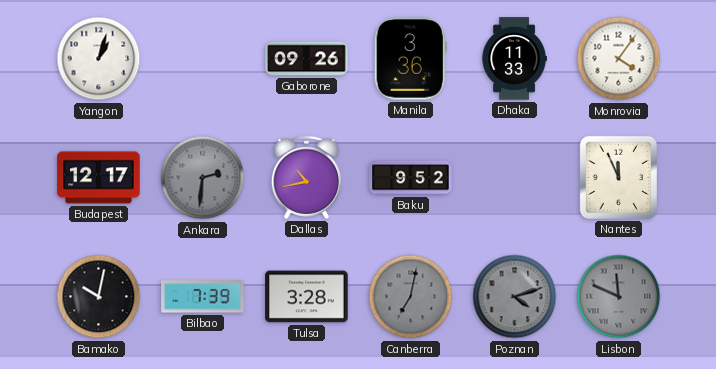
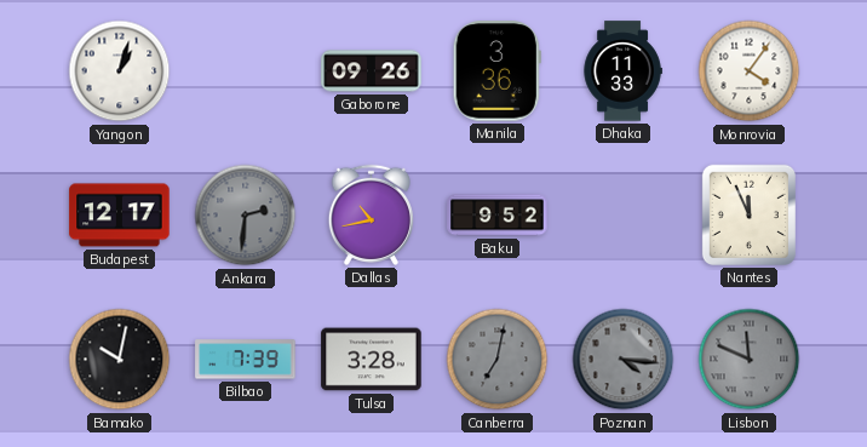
Poznan: 4:12 -> 4:16 (624, 360)
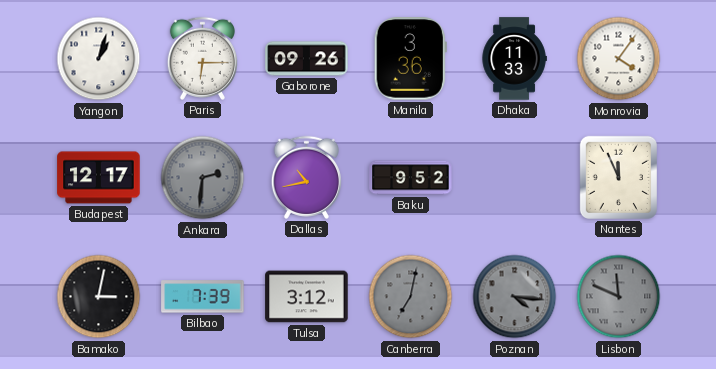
Paris: none -> 6:15 (202, 58)
Bamako: 10:02 -> 3:02 (99, 297)
Tulsa: 3:28 -> 3:12 (307, 297)
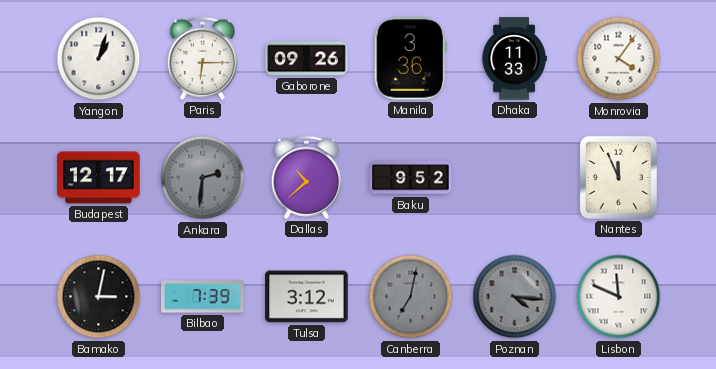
Dallas: 10:43 -> 10:38 (306, 177)
Lisbon dial: grey -> white (619, 297)
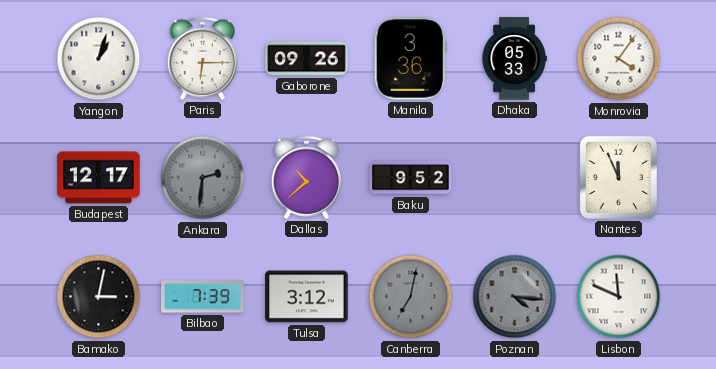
Dhaka: 11:33 -> 05:33 (514, 59)
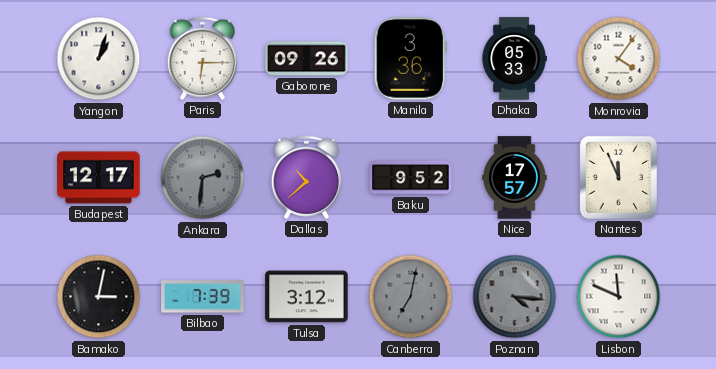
Nice: none -> 17:57 (515, 178)
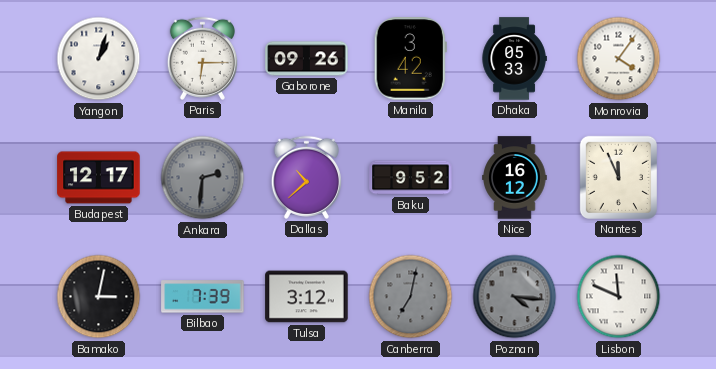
Manila: 3:36 -> 3:42 (410, 59)
Nice: 17:57 -> 16:12 (515, 178)
